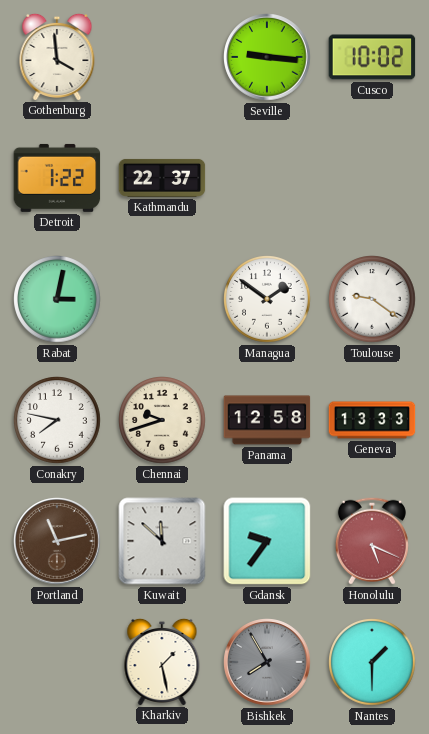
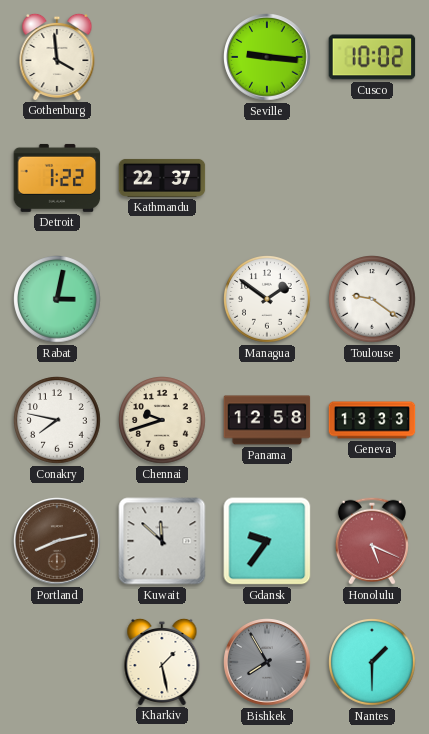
Portland: 11:13 -> 8:13 (57, 541)
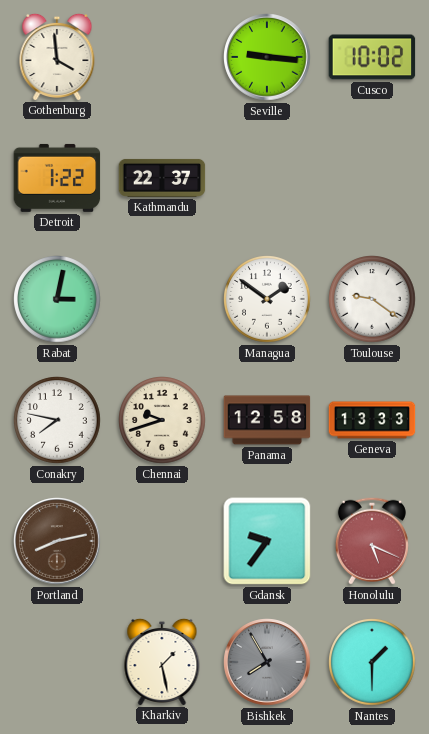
Kuwait: 11:52 -> none (162, 541)
